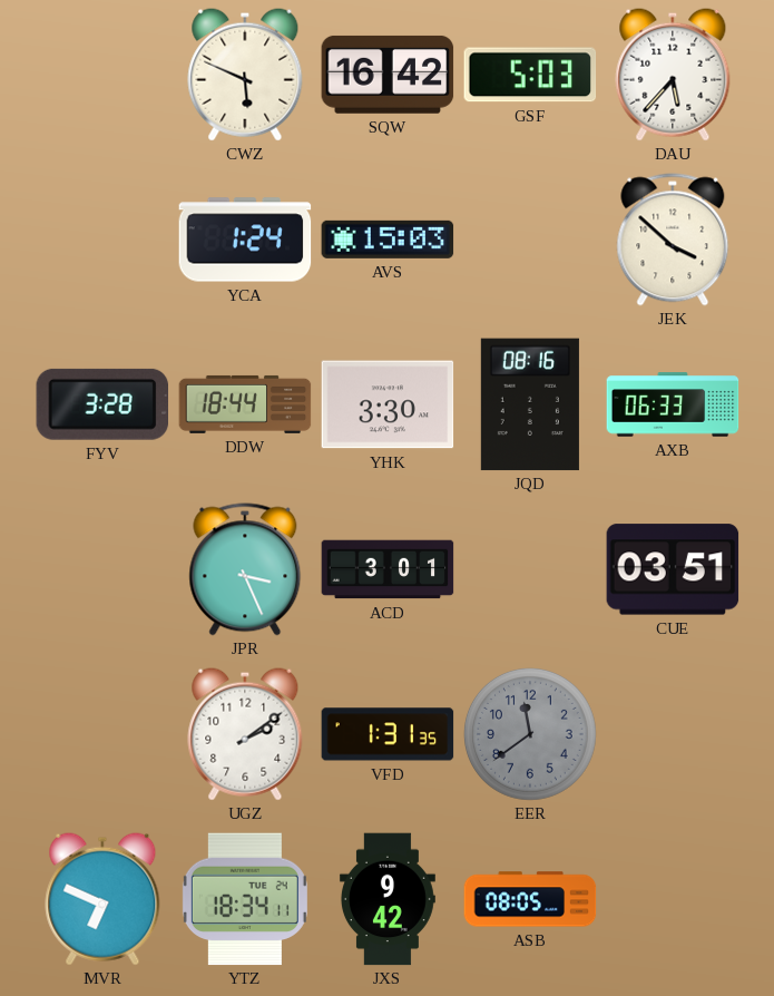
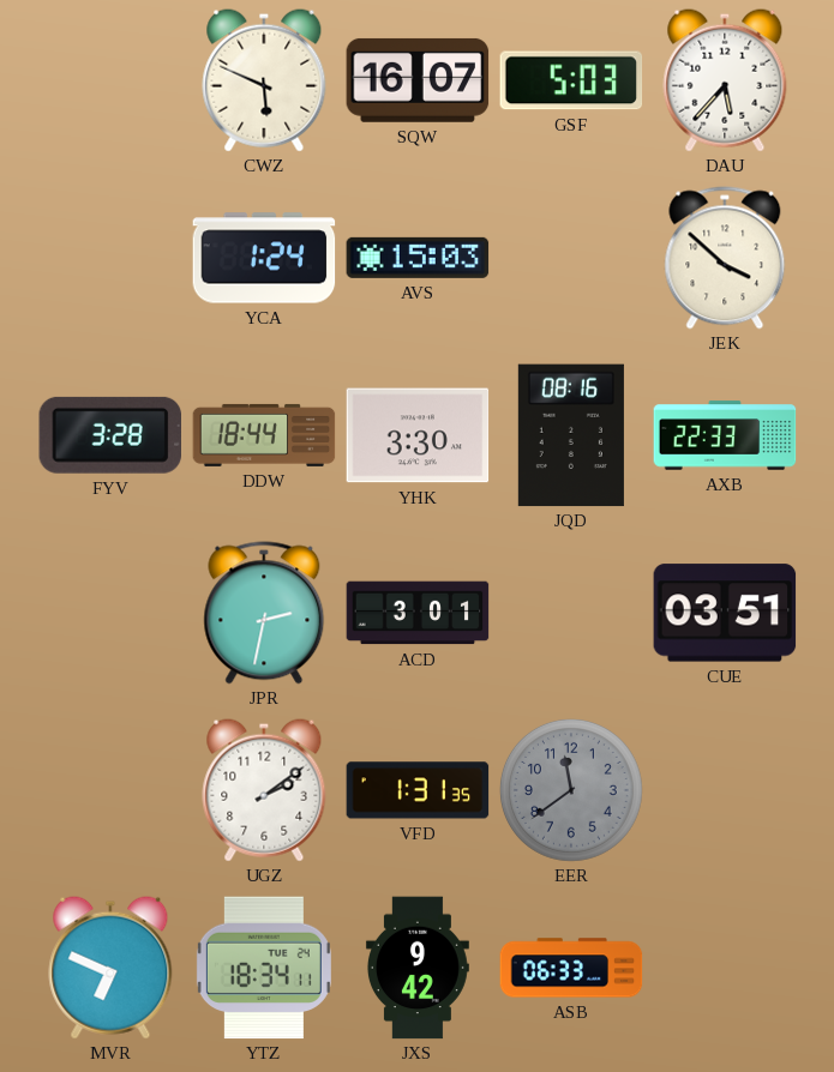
SQW: 16:42 -> 16:07 (418, 80)
AXB: 06:33 -> 22:33 (725, 435)
JPR: 3:26 -> 2:32 (264, 613)
ASB: 08:05 -> 06:33 (571, 968)
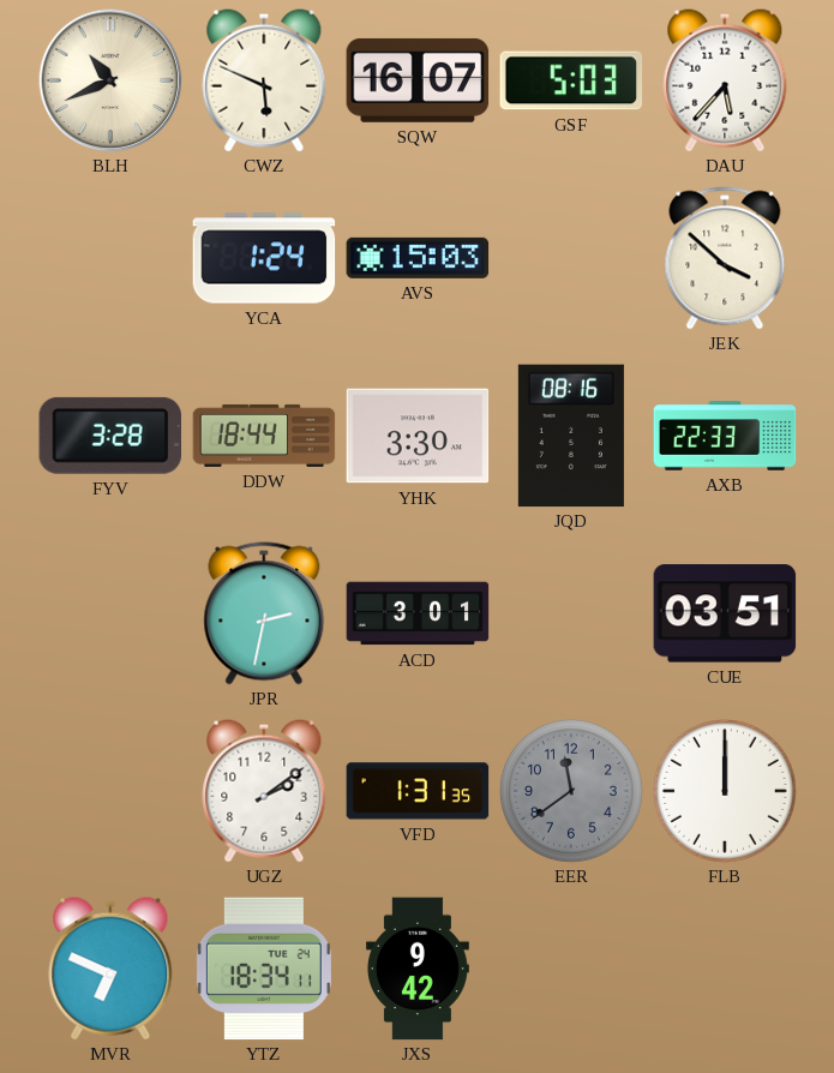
BLH: none -> 10:41 (110, 80)
FLB: none -> 12:00 (725, 791)
ASB: 06:33 -> none (571, 968)
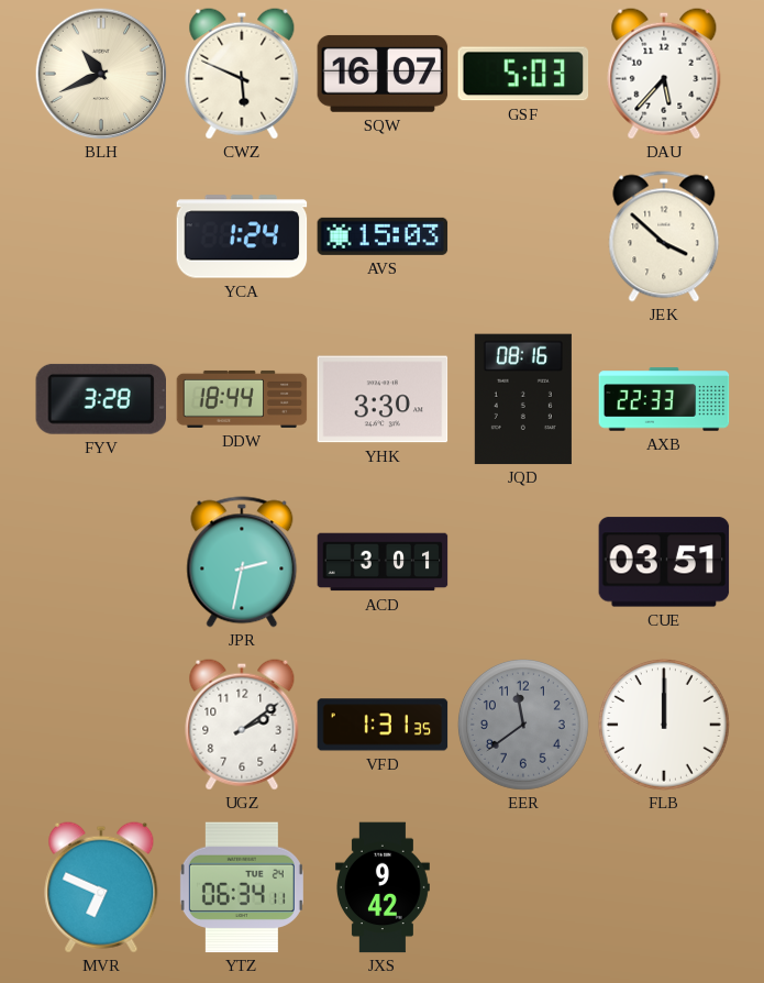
YTZ: 18:34 -> 06:34 (242, 887)
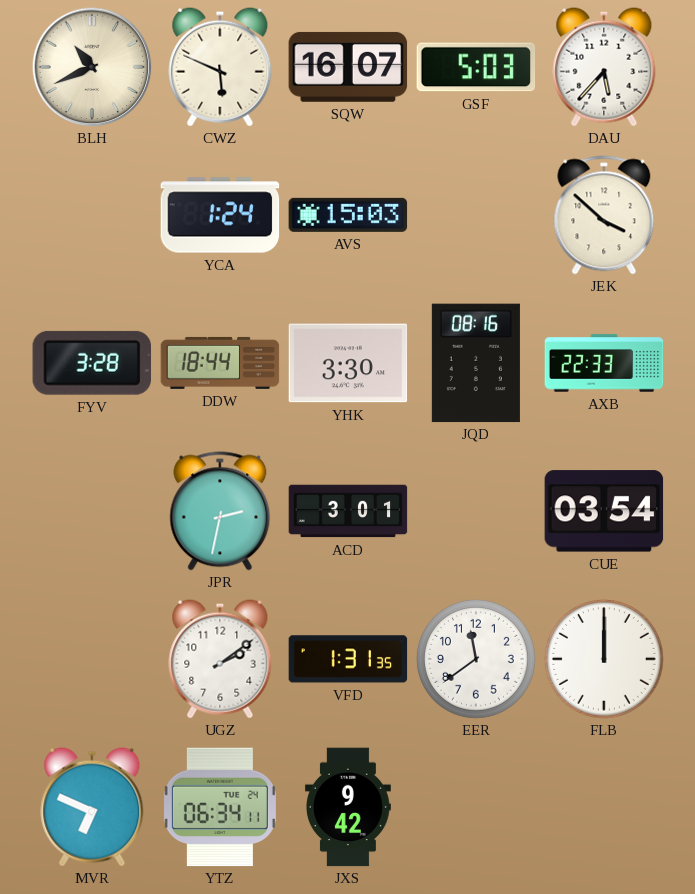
CUE: 03:51 -> 03:54 (604, 511)
EER dial: grey -> white (476, 659)
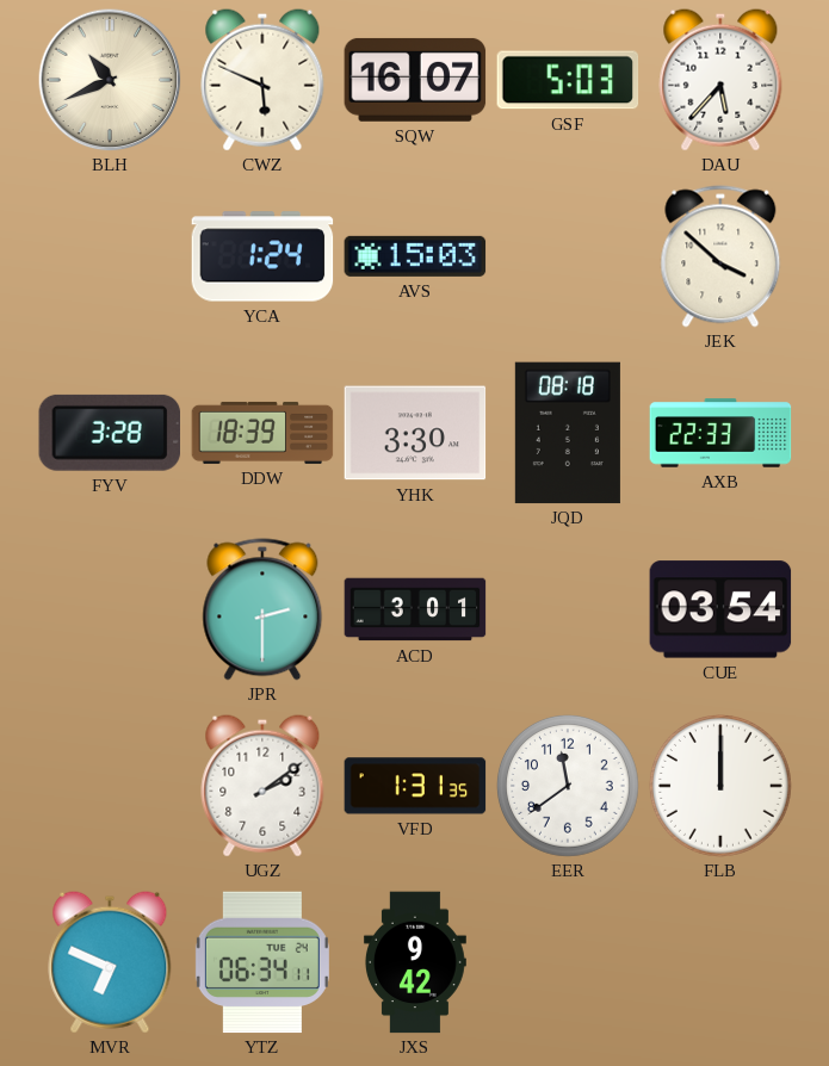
DDW: 18:44 -> 18:39 (262, 433)
JQD: 08:16 -> 08:18 (568, 433)
JPR: 2:32 -> 2:30 (262, 609)
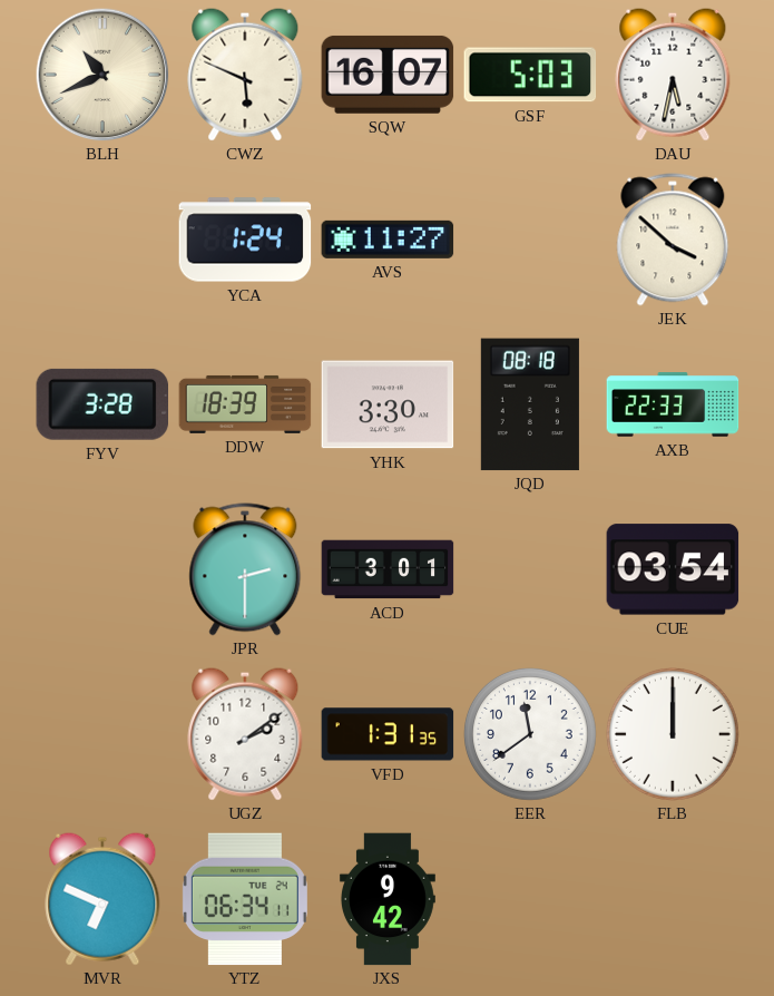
DAU: 5:37 -> 5:32 (673, 75)
AVS: 15:03 -> 11:27 (388, 240)
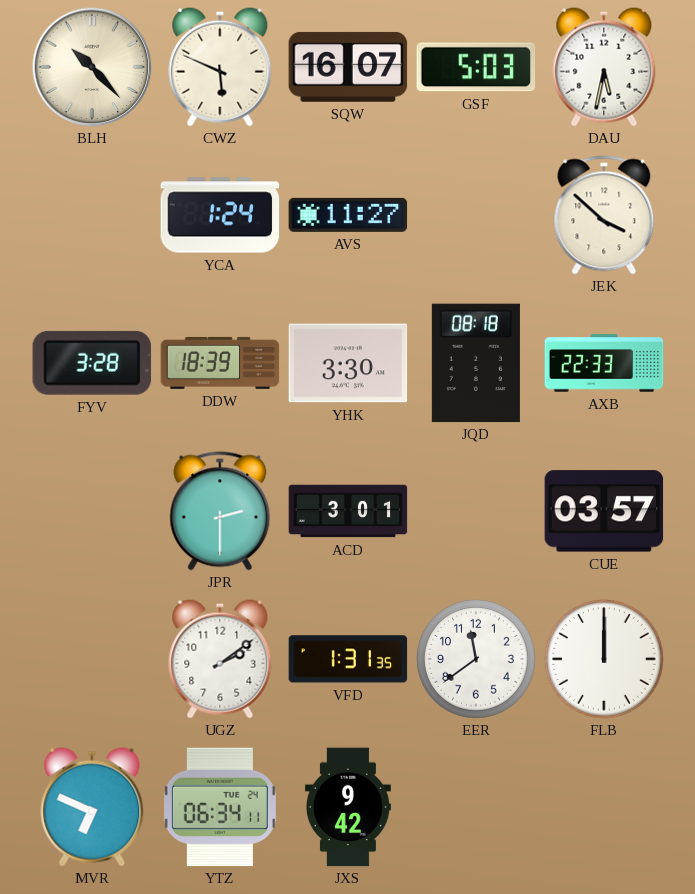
BLH: 10:41 -> 10:23 (92, 67)
CUE: 03:54 -> 03:57 (604, 511)
